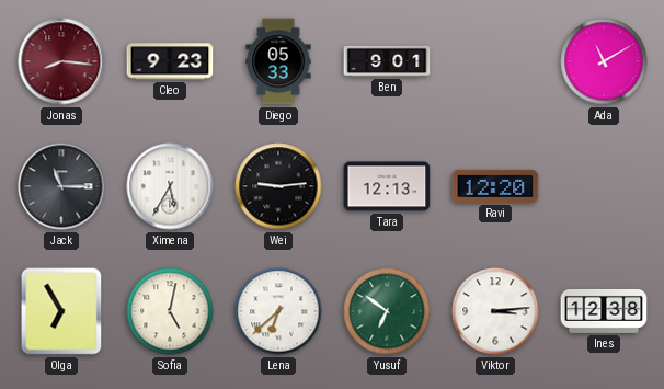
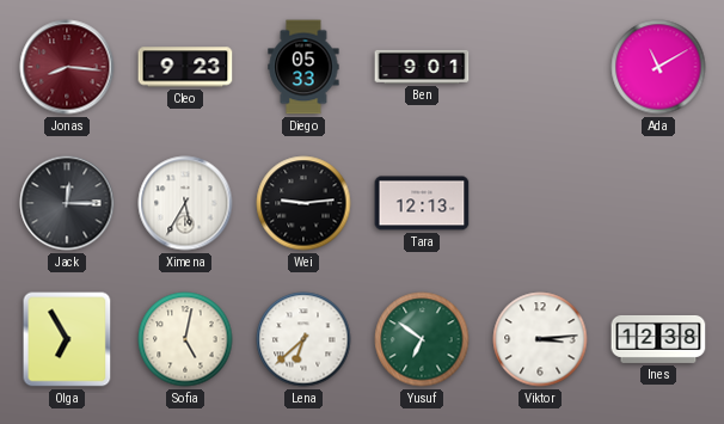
Jack: 11:15 -> 12:15 (67, 203)
Ravi: 12:20 -> none (495, 186)
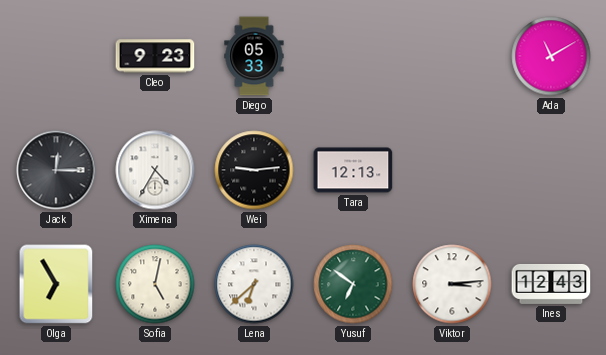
Jonas: 8:16 -> none (67, 67)
Ben: 9:01 -> none (422, 67)
Ximena: 5:35 -> 4:35 (155, 170)
Ines: 12:38 -> 12:43 (551, 284)
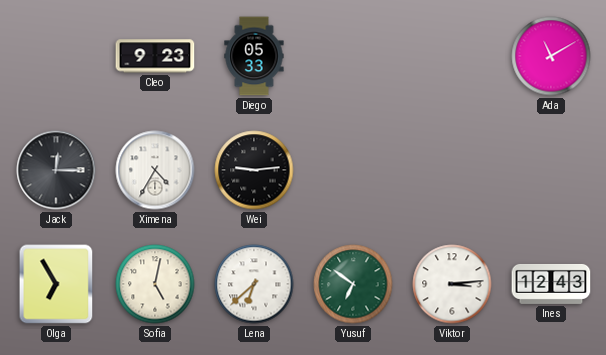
Tara: 12:13 -> none (353, 170)
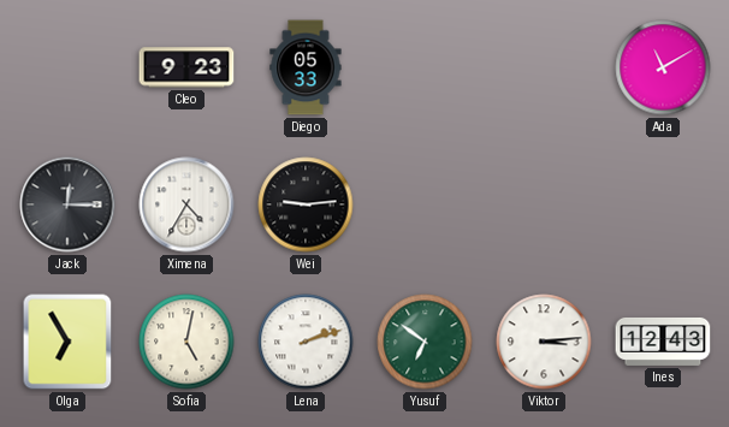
Lena: 6:38 -> 2:12 (306, 342)
